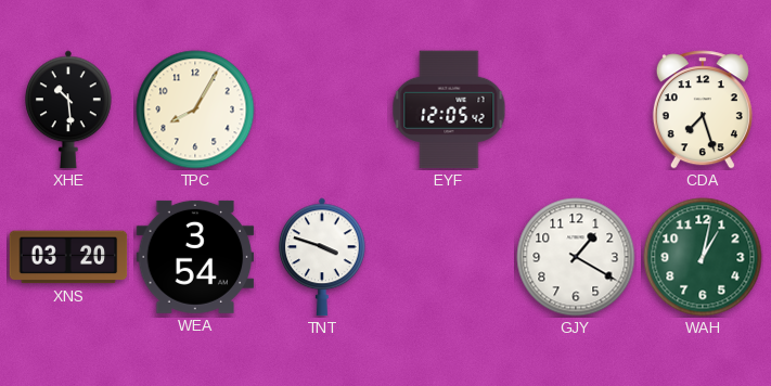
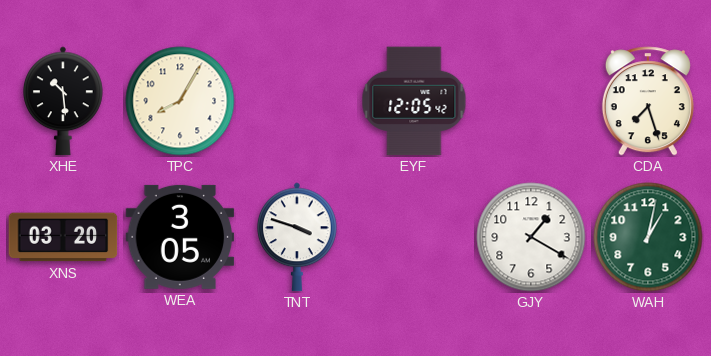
WEA: 3:54 -> 3:05 (180, 237)
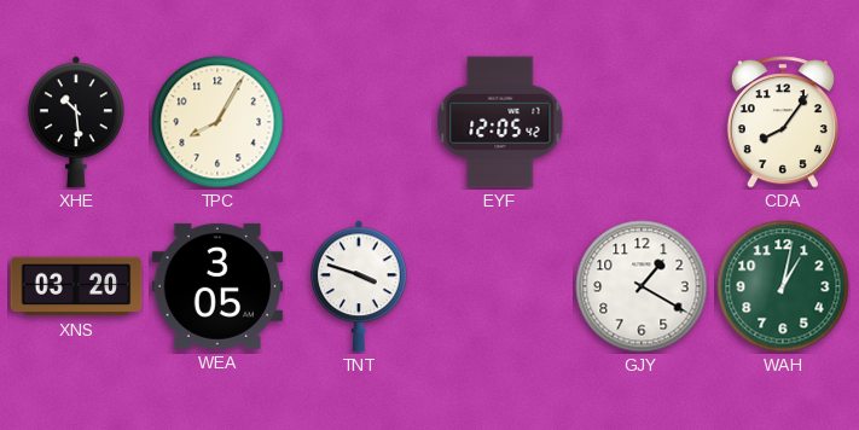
CDA: 7:27 -> 8:06 (783, 122)
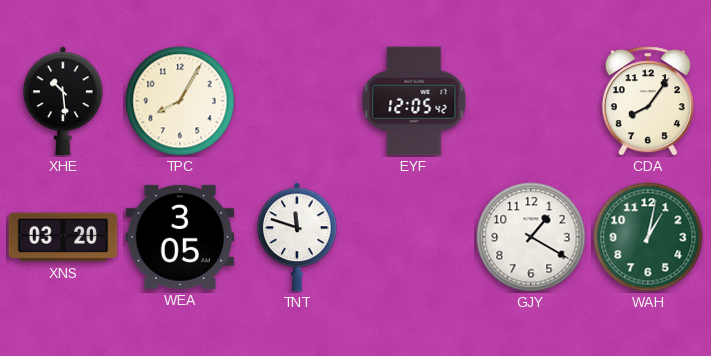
TNT: 3:48 -> 11:48 (298, 237)
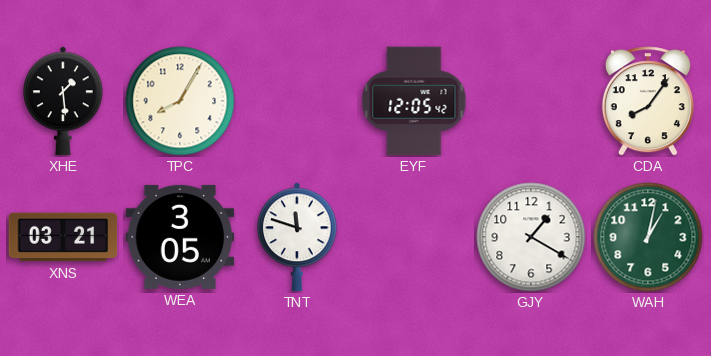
XHE: 10:29 -> 1:29 (64, 101)
XNS: 03:20 -> 03:21 (63, 237)
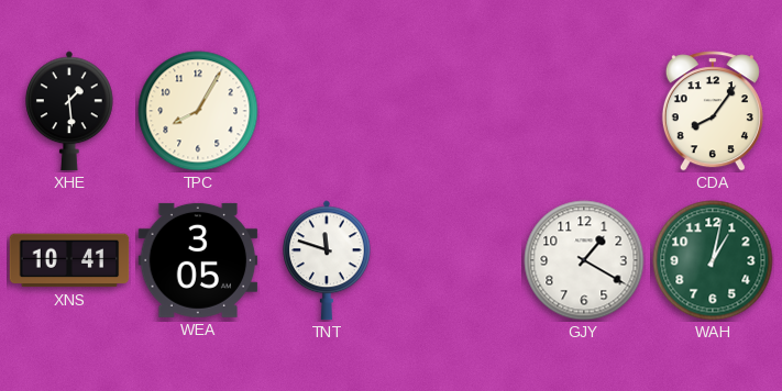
EYF: 12:05 -> none (414, 101)
XNS: 03:21 -> 10:41 (69, 260)
